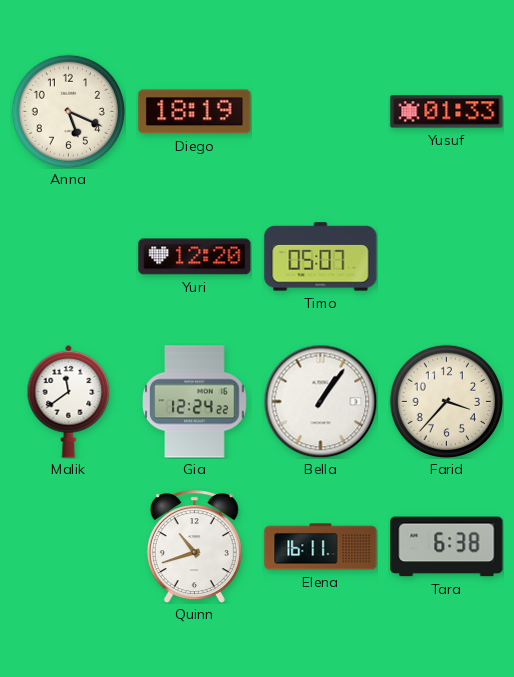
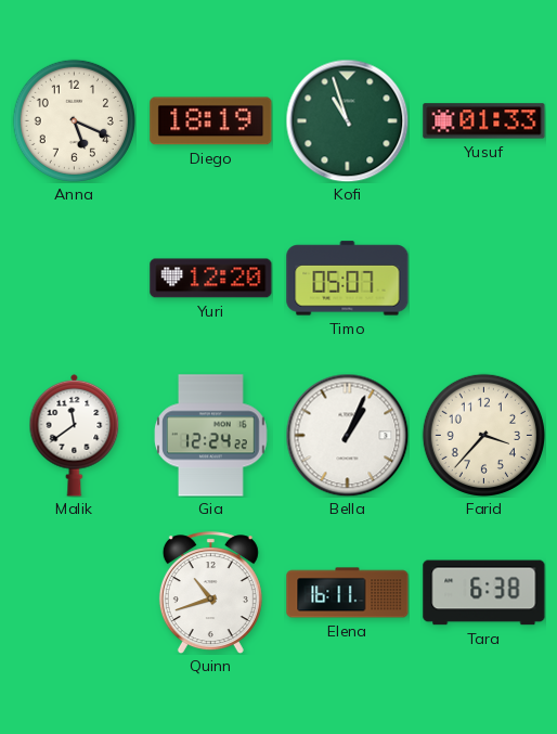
Kofi: none -> 10:57 (347, 120)
Bella: 1:06 -> 1:04 (347, 435)
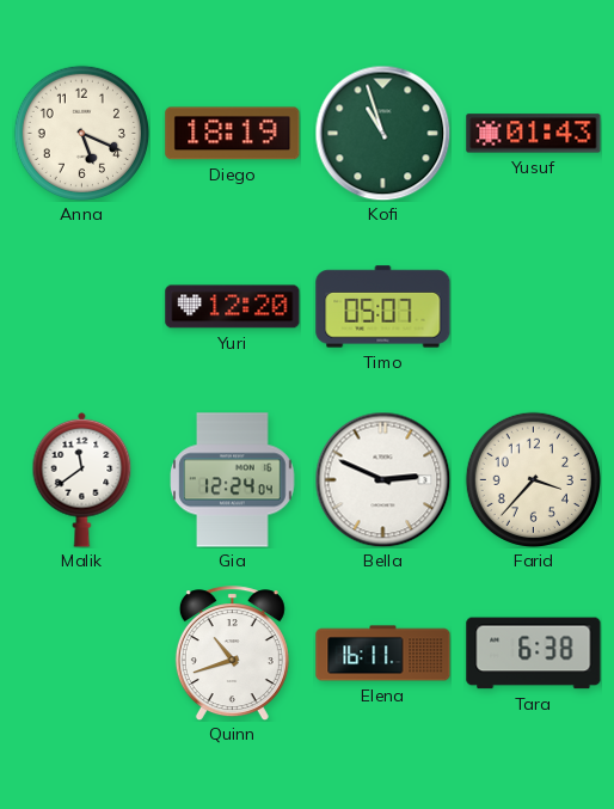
Yusuf: 01:33 -> 01:43 (534, 134)
Gia: 12:24:22 -> 12:24:04 (233, 480)
Bella: 1:04 -> 2:49 (382, 479)
